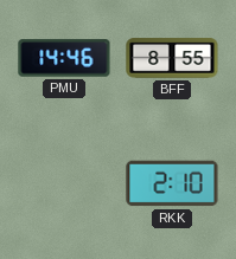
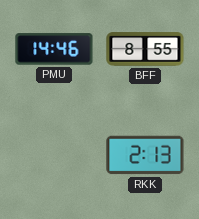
RKK: 2:10 -> 2:13 (145, 155)
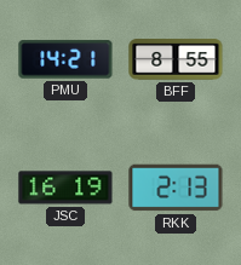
PMU: 14:46 -> 14:21 (65, 59)
JSC: none -> 16:19 (65, 188)
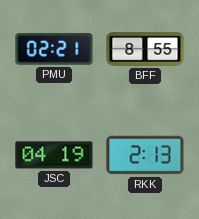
PMU: 14:21 -> 02:21 (54, 49)
JSC: 16:19 -> 04:19 (54, 155)
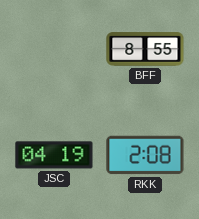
PMU: 02:21 -> none (54, 49)
RKK: 2:13 -> 2:08 (145, 155)
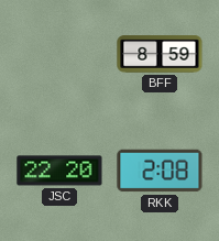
BFF: 8:55 -> 8:59 (160, 54)
JSC: 04:19 -> 22:20 (59, 171)
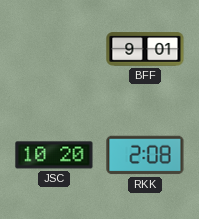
BFF: 8:59 -> 9:01 (145, 49)
JSC: 22:20 -> 10:20 (54, 155)
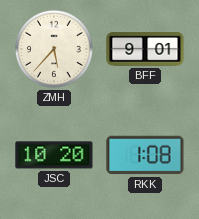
ZMH: none -> 5:37 (54, 49)
RKK: 2:08 -> 1:08 (145, 155)
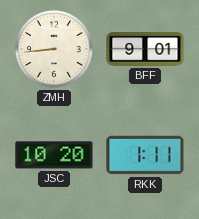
ZMH: 5:37 -> 8:44 (54, 49)
RKK: 1:08 -> 1:11 (145, 155)
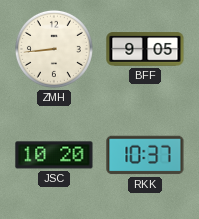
BFF: 9:01 -> 9:05 (145, 49)
RKK: 1:11 -> 10:37 (145, 155)
